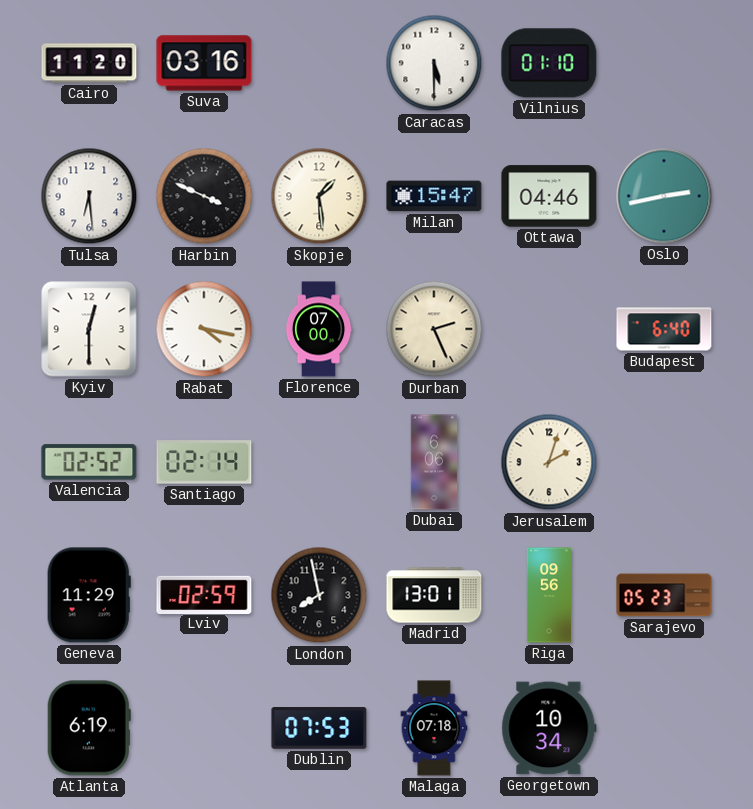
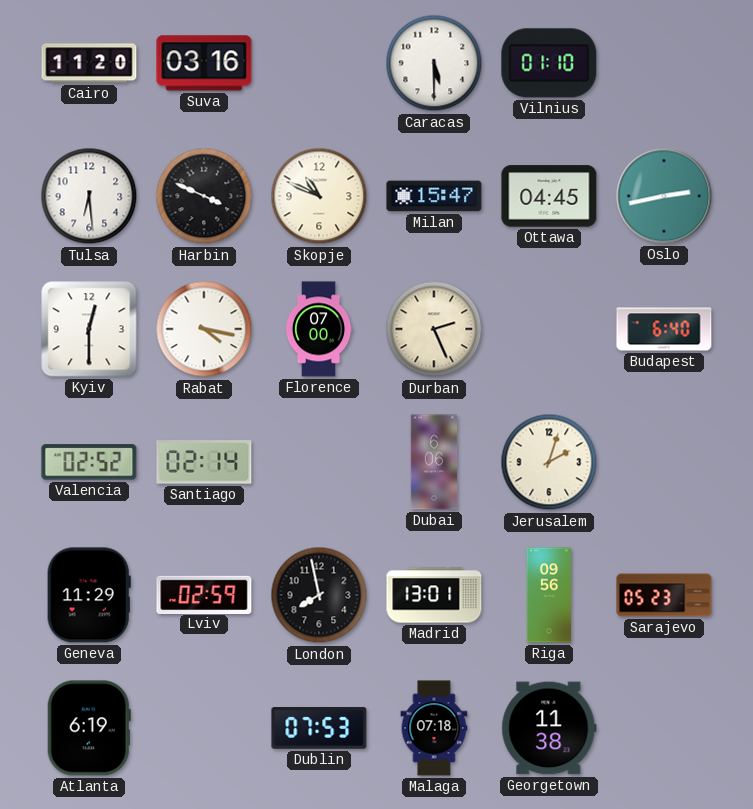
Skopje: 1:29 -> 10:49 (319, 196)
Ottawa: 04:46 -> 04:45 (549, 196)
Georgetown: 10:34 -> 11:38 (549, 728)
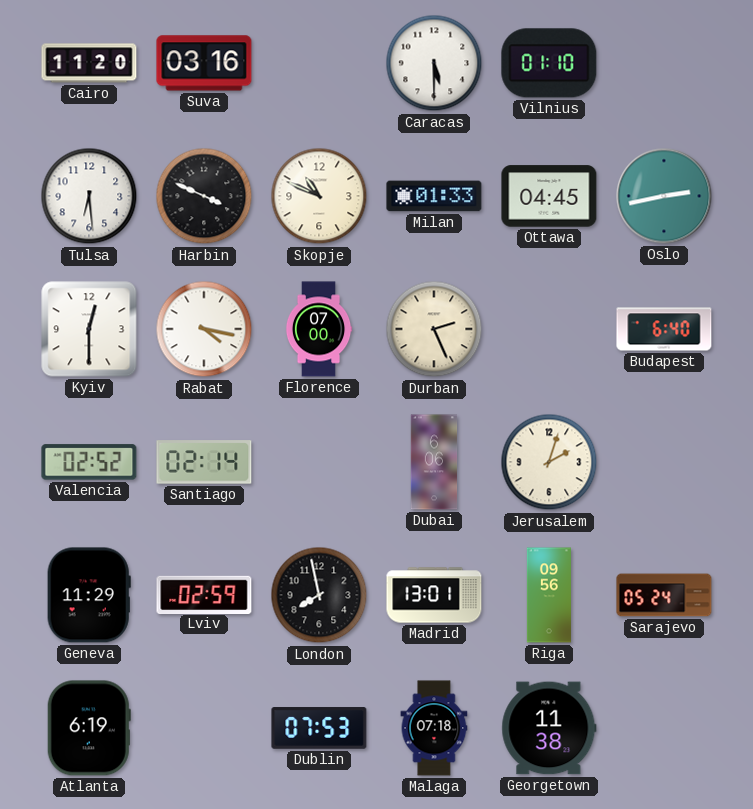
Milan: 15:47 -> 01:33 (434, 196)
Sarajevo: 05:23 -> 05:24 (664, 595)
